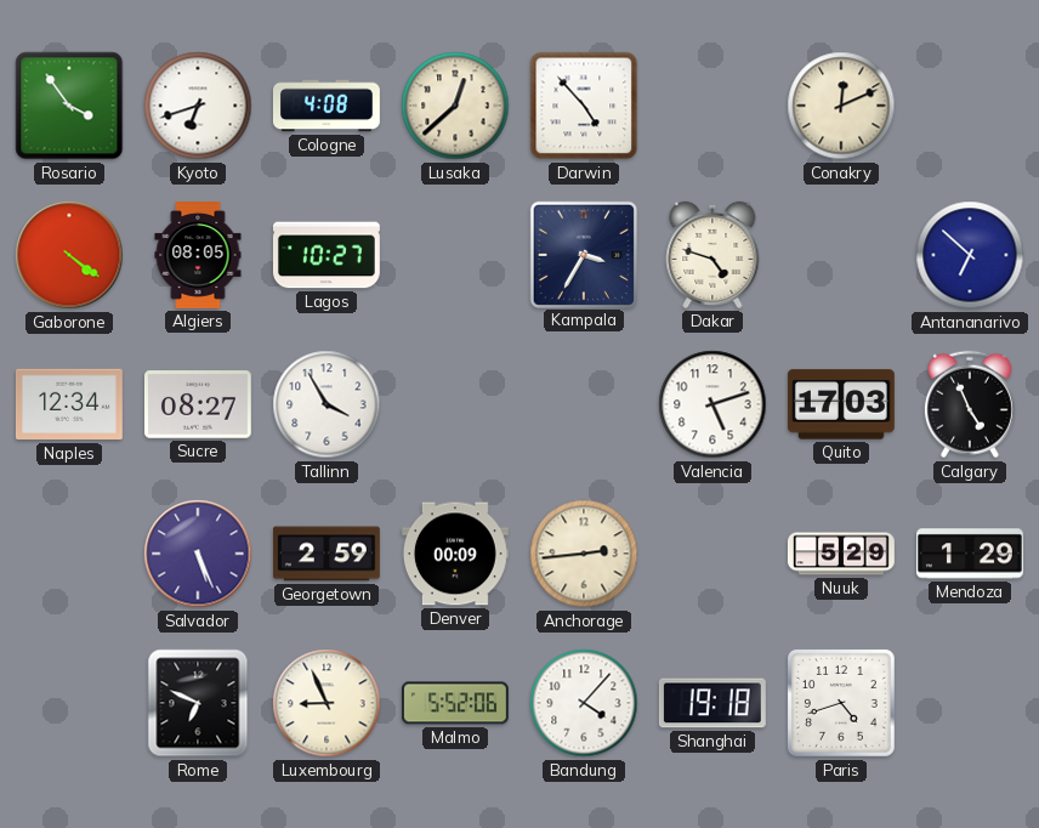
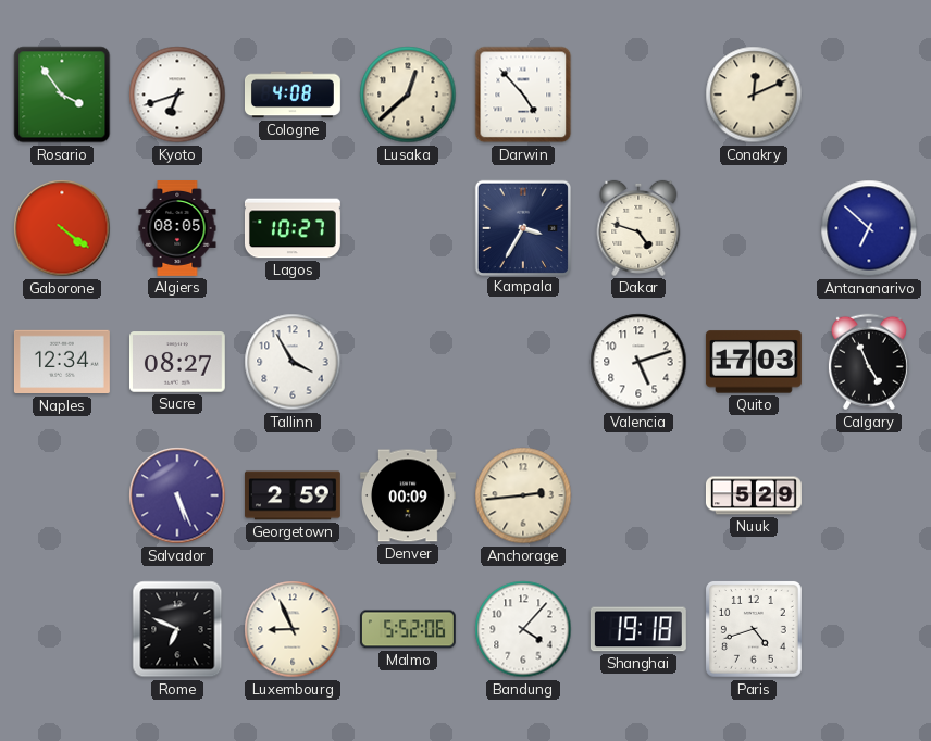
Mendoza: 1:29 -> none (971, 554)
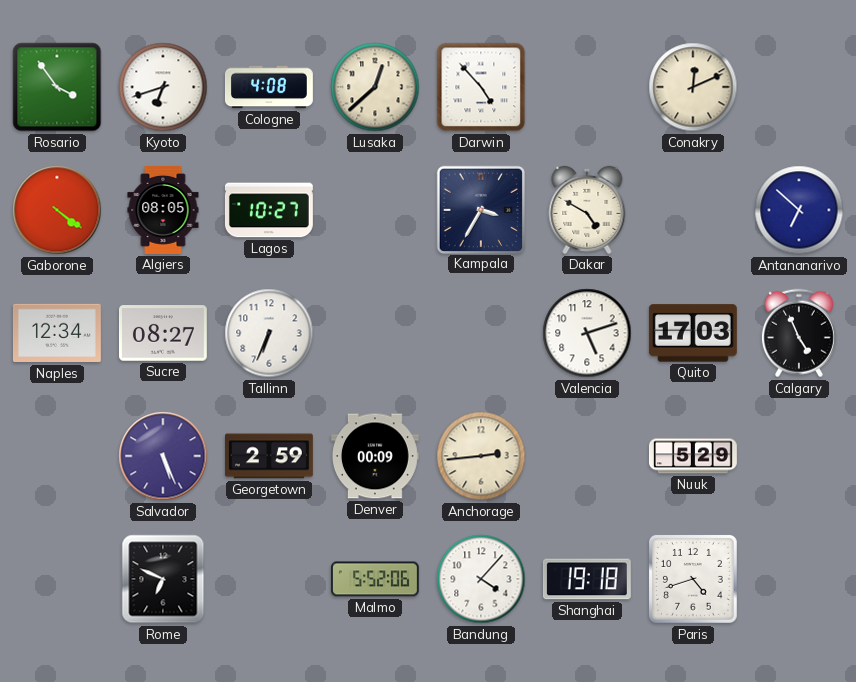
Dakar: 4:48 -> 4:50 (587, 210)
Tallinn: 3:55 -> 6:34 (269, 333)
Luxembourg: 8:56 -> none (293, 629)
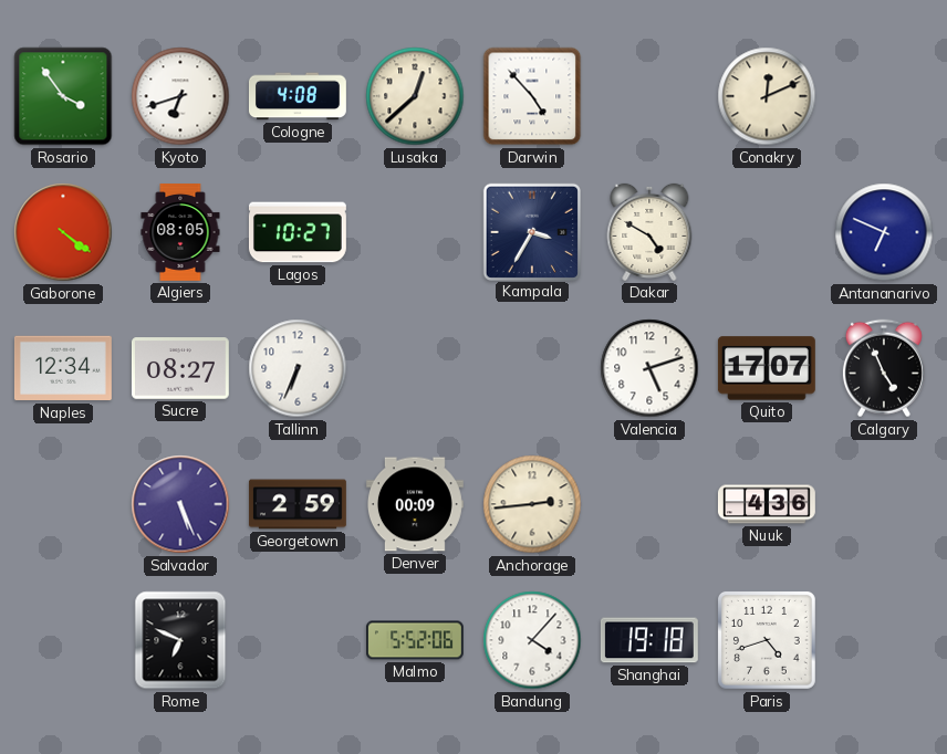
Antananarivo: 6:52 -> 6:49 (884, 232)
Quito: 17:03 -> 17:07 (767, 368)
Nuuk: 5:29 -> 4:36 (767, 504)
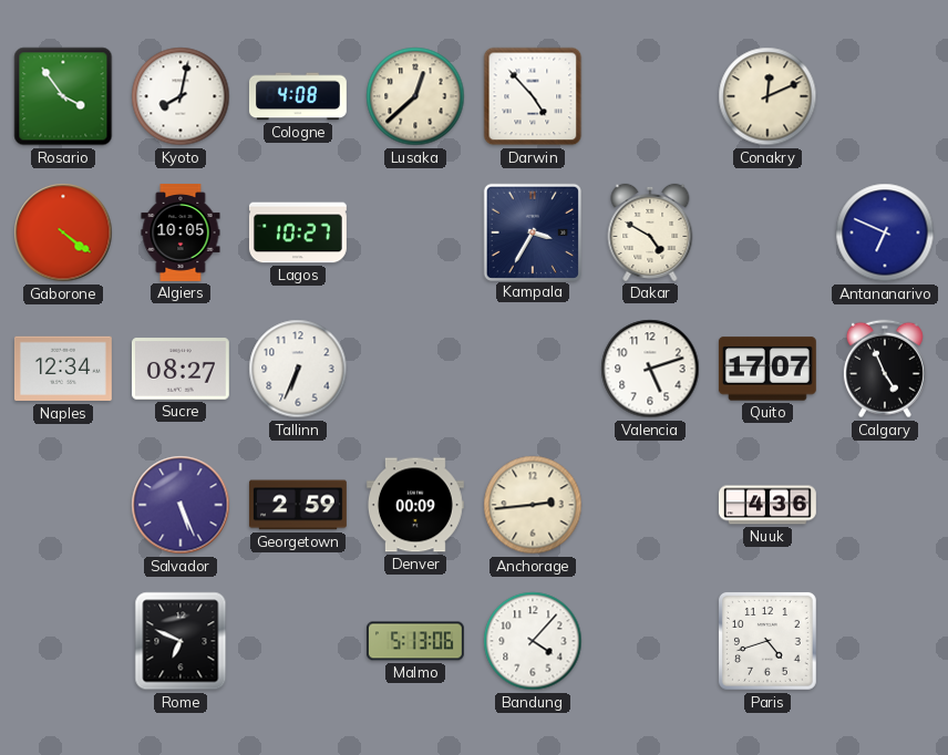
Kyoto: 6:42 -> 8:02 (181, 96)
Algiers: 08:05 -> 10:05 (181, 234)
Malmo: 5:52 -> 5:13 (415, 641)
Shanghai: 19:18 -> none (649, 640)
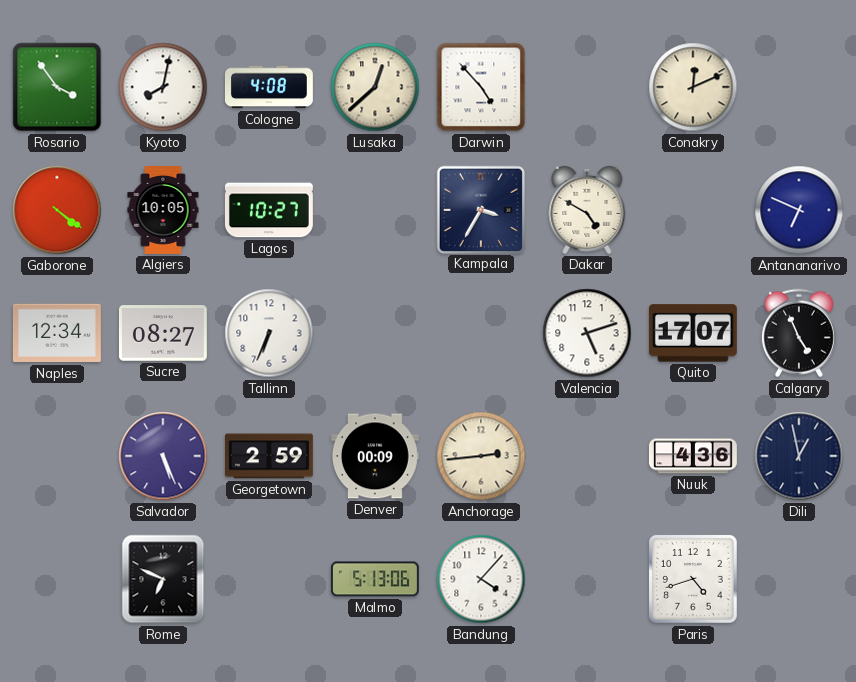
Dili: none -> 12:58 (799, 456)
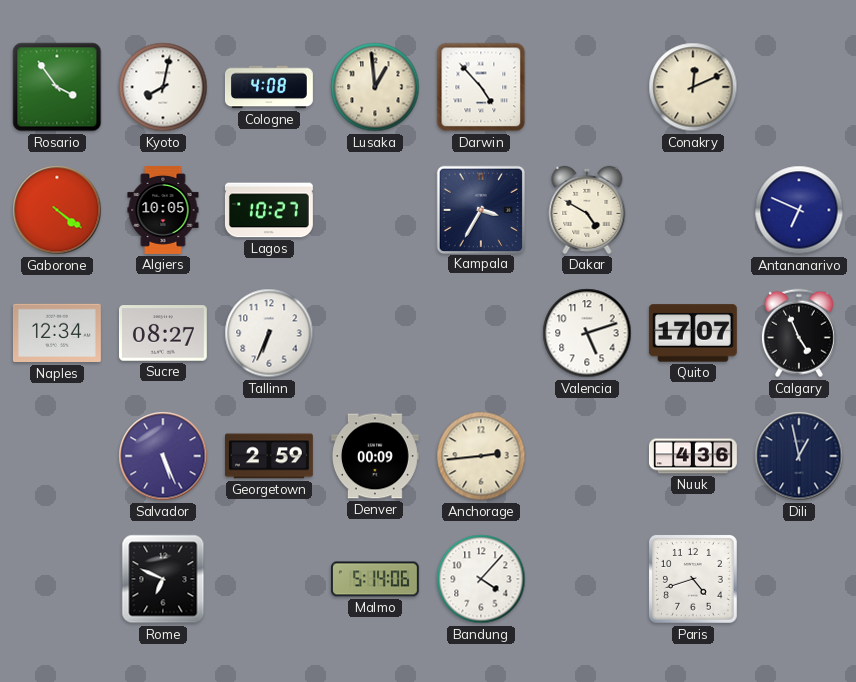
Lusaka: 12:38 -> 12:59 (375, 87)
Malmo: 5:13 -> 5:14 (375, 579)
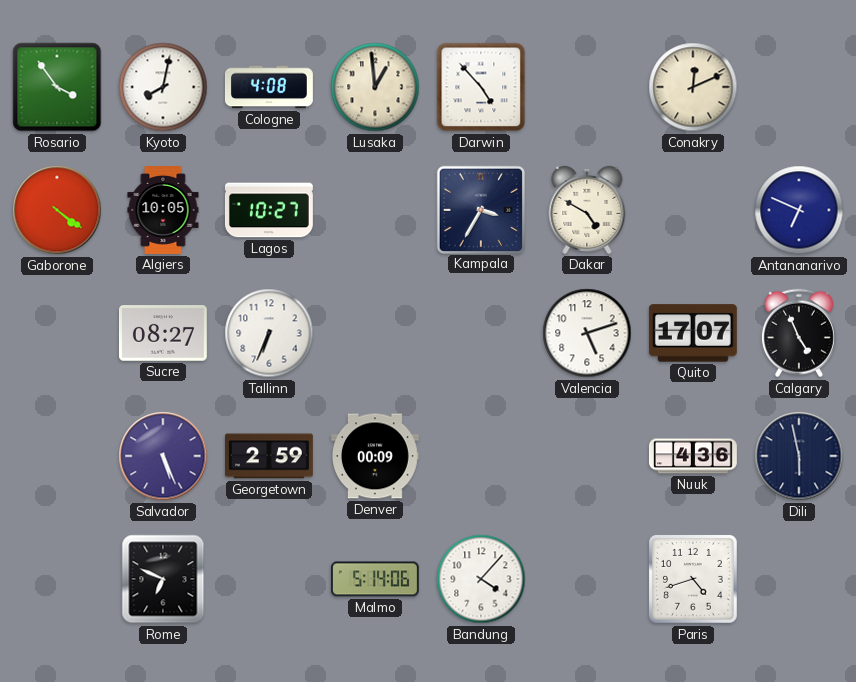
Naples: 12:34 -> none (57, 333)
Anchorage: 2:44 -> none (481, 456)
Dili: 12:58 -> 5:58 (799, 456)
